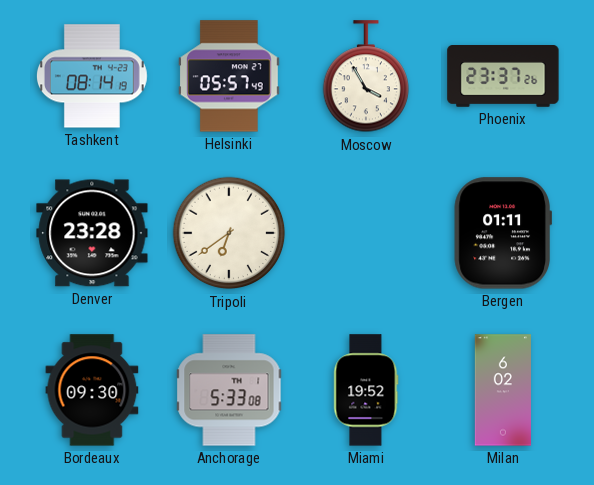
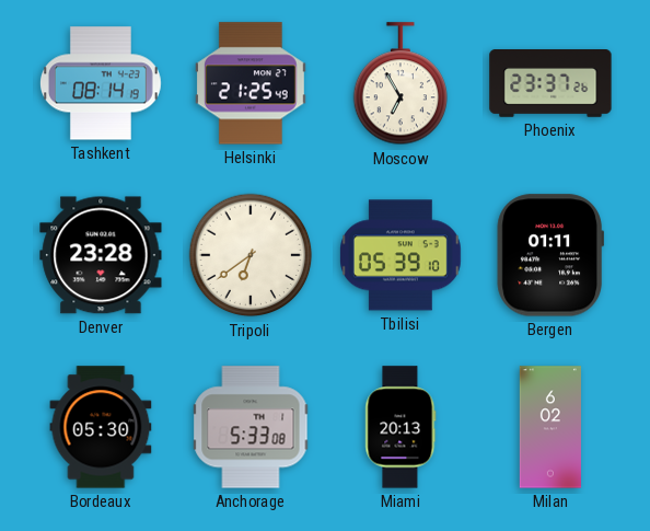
Helsinki: 05:57 -> 21:25 (251, 83)
Moscow: 3:55 -> 6:55 (399, 84)
Tbilisi: none -> 05:39 (401, 255)
Bordeaux: 09:30 -> 05:30 (101, 427)
Miami: 19:52 -> 20:13 (401, 427)
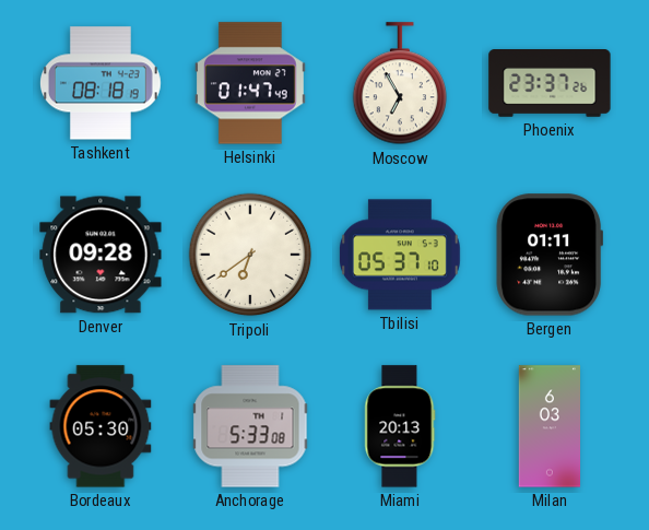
Tashkent: 08:14 -> 08:18 (101, 83)
Helsinki: 21:25 -> 01:47 (250, 83)
Denver: 23:28 -> 09:28 (101, 255)
Tbilisi: 05:39 -> 05:37 (400, 255)
Milan: 6:02 -> 6:03 (548, 426)
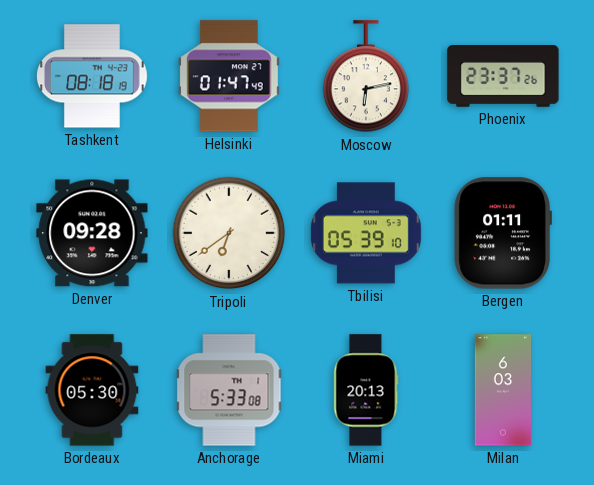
Moscow: 6:55 -> 6:13 (365, 77)
Tbilisi: 05:37 -> 05:39 (366, 233)
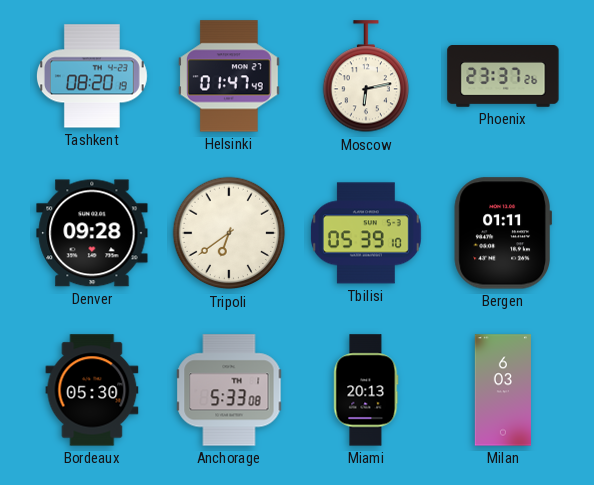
Tashkent: 08:18 -> 08:20 (92, 76)
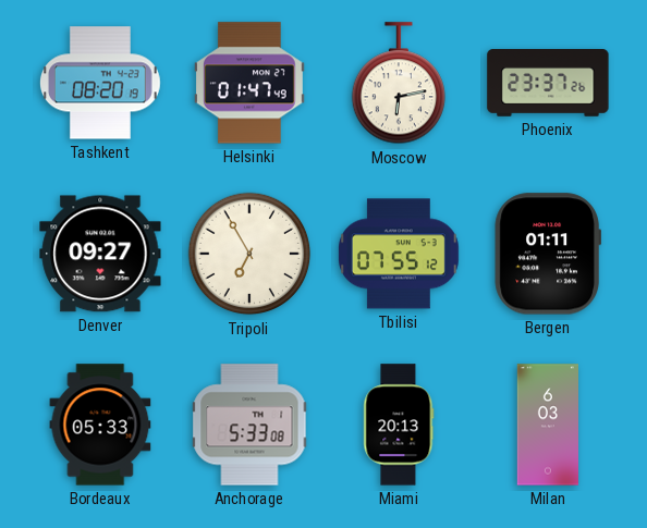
Denver: 09:28 -> 09:27 (100, 254)
Tripoli: 6:39 -> 6:55 (249, 254)
Tbilisi: 05:39 -> 07:55 (399, 254)
Bordeaux: 05:30 -> 05:33 (100, 425)
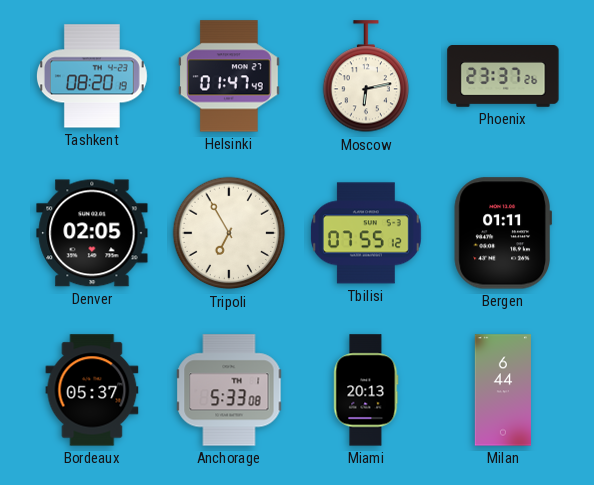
Denver: 09:27 -> 02:05 (92, 233)
Bordeaux: 05:33 -> 05:37 (92, 390)
Milan: 6:03 -> 6:44 (502, 390)
